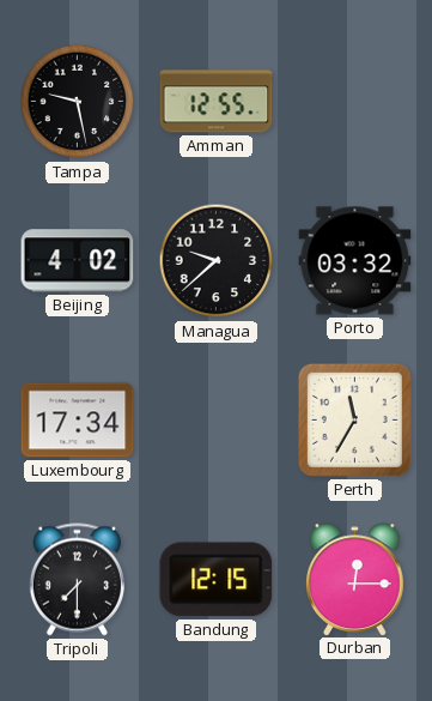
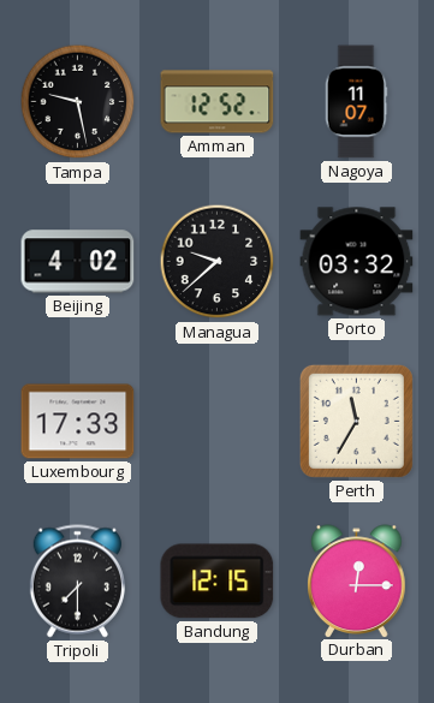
Amman: 12:55 -> 12:52 (218, 102)
Nagoya: none -> 11:07 (356, 102)
Luxembourg: 17:34 -> 17:33 (78, 422)
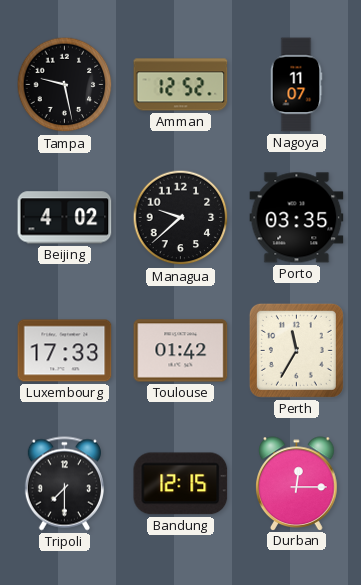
Porto: 03:32 -> 03:35 (297, 218)
Toulouse: none -> 01:42 (181, 351)
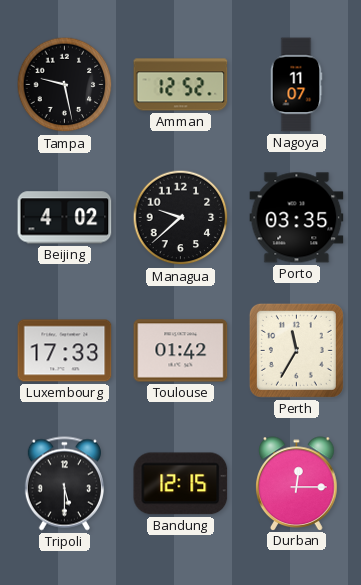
Tripoli: 7:30 -> 5:30 (64, 484)
